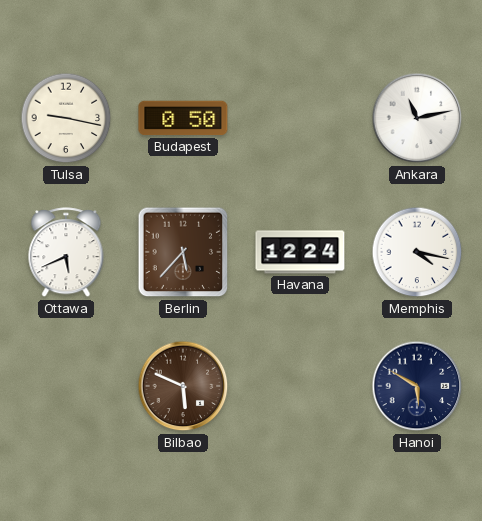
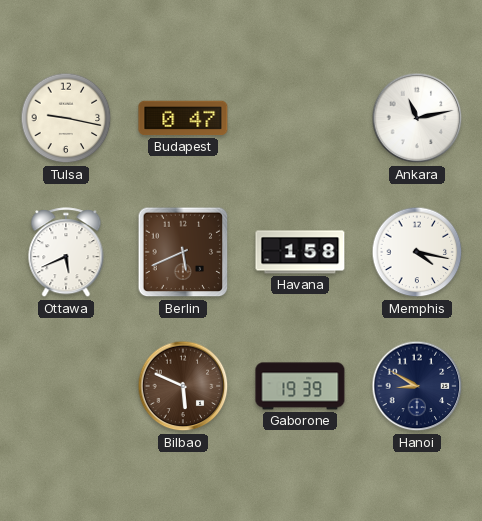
Budapest: 0:50 -> 0:47 (183, 118)
Berlin: 5:37 -> 5:41 (183, 252)
Havana: 12:24 -> 1:58 (300, 252)
Gaborone: none -> 19:39 (300, 386)
Hanoi: 5:50 -> 8:50 (417, 386)
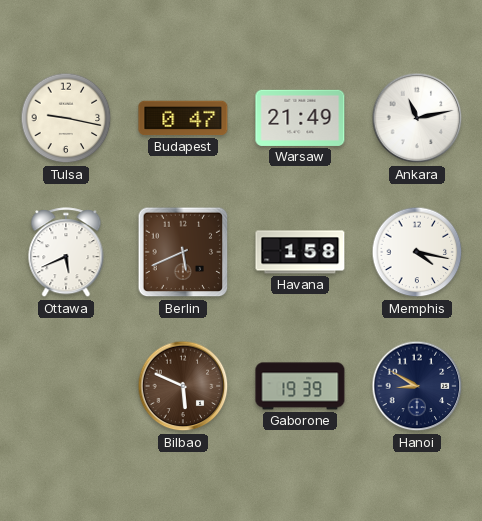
Warsaw: none -> 21:49 (300, 118)
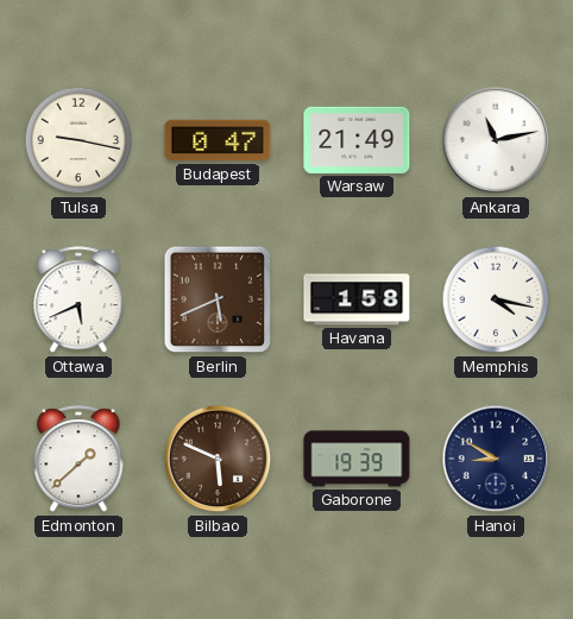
Edmonton: none -> 1:38 (78, 460)
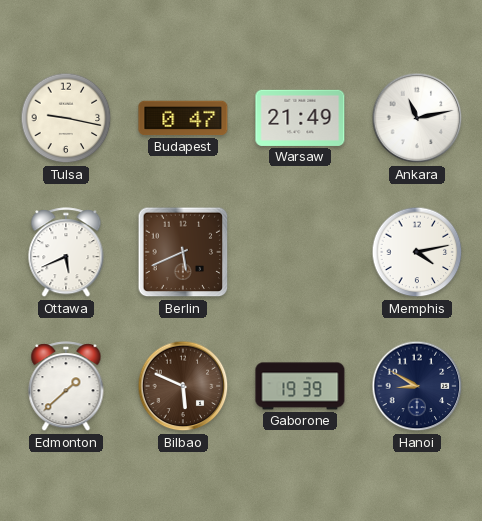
Havana: 1:58 -> none (357, 299)
Memphis: 4:17 -> 4:13 (417, 252)
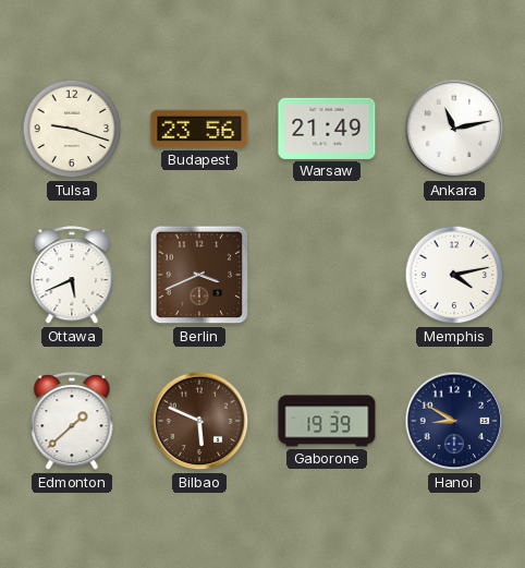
Tulsa: 9:17 -> 9:18 (72, 129)
Budapest: 0:47 -> 23:56 (199, 129)
Berlin: 5:41 -> 3:41 (199, 275)
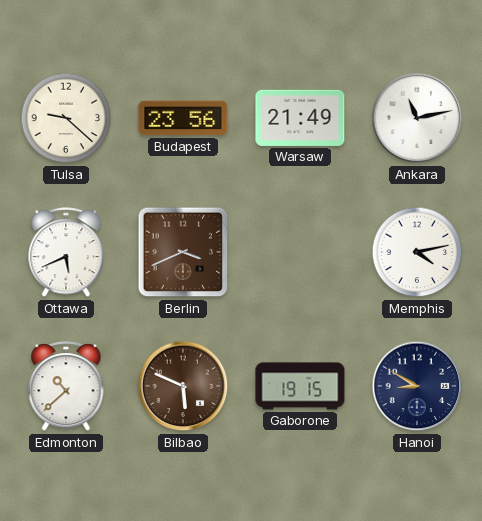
Tulsa: 9:18 -> 9:22 (66, 118)
Edmonton: 1:38 -> 10:38 (66, 387)
Gaborone: 19:39 -> 19:15 (300, 386)
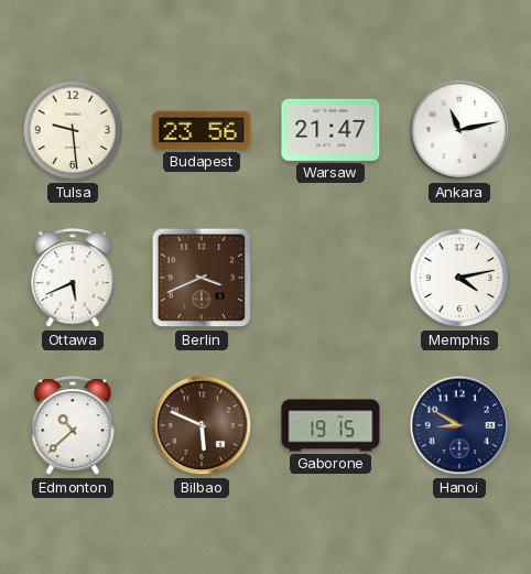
Tulsa: 9:22 -> 9:29 (73, 130)
Warsaw: 21:49 -> 21:47 (330, 130)
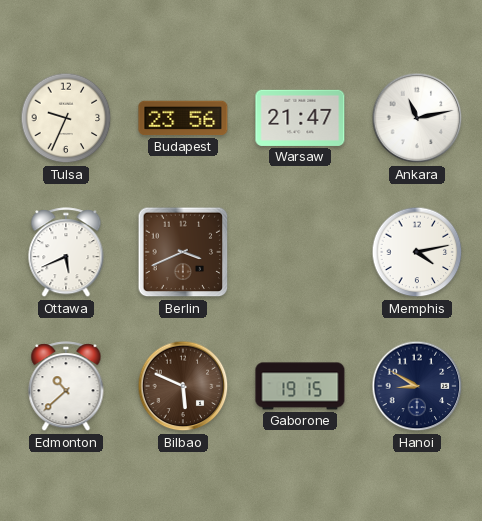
Tulsa: 9:29 -> 9:34 (66, 118)
